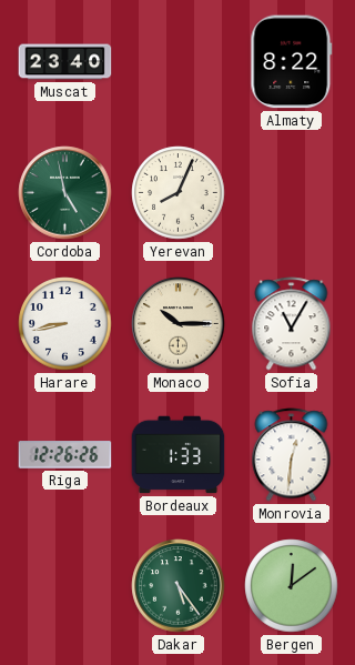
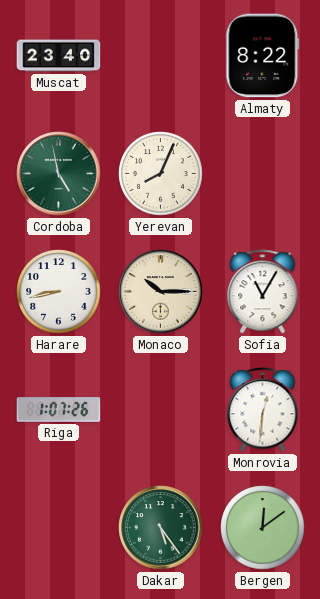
Riga: 12:26 -> 1:07 (59, 410)
Bordeaux: 1:33 -> none (179, 455)
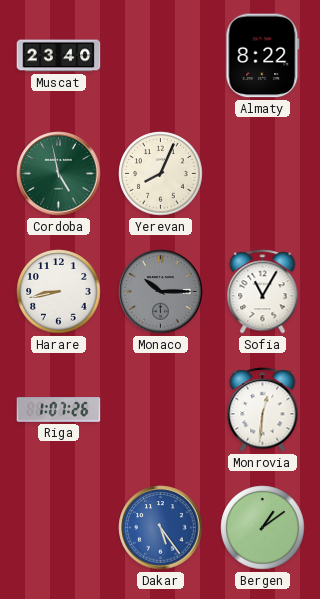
Monaco dial: cream -> grey (161, 292)
Dakar dial: green -> blue (161, 528)
Bergen: 12:09 -> 1:09 (263, 528)
